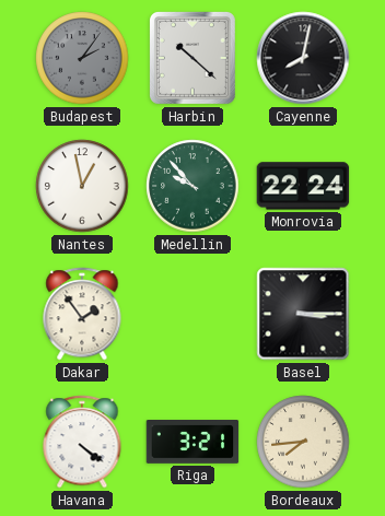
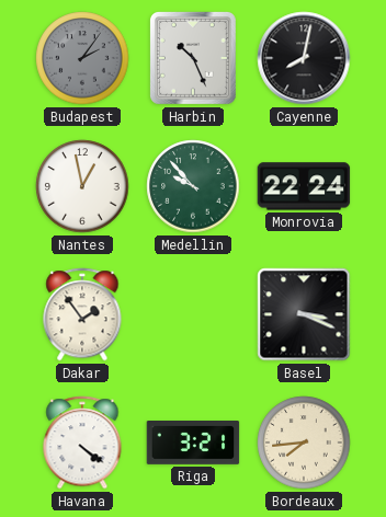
Harbin: 10:22 -> 10:26 (193, 58)
Basel: 3:15 -> 3:19 (304, 314)
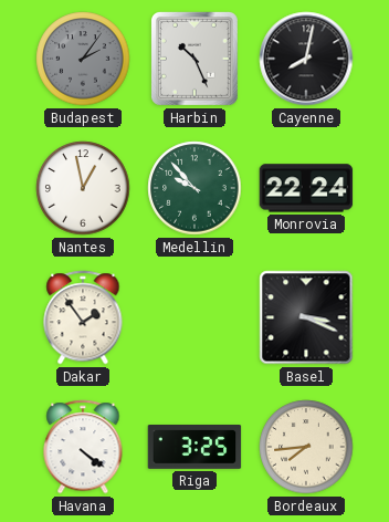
Riga: 3:21 -> 3:25 (195, 448)
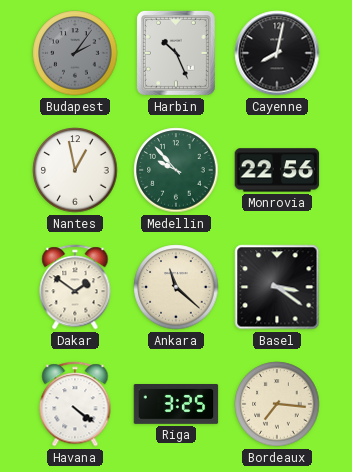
Monrovia: 22:24 -> 22:56 (277, 170)
Dakar: 1:54 -> 1:51 (75, 287)
Ankara: none -> 11:22 (176, 287)
Basel: 3:19 -> 3:21 (277, 287)
Bordeaux: 7:44 -> 7:16 (277, 404)
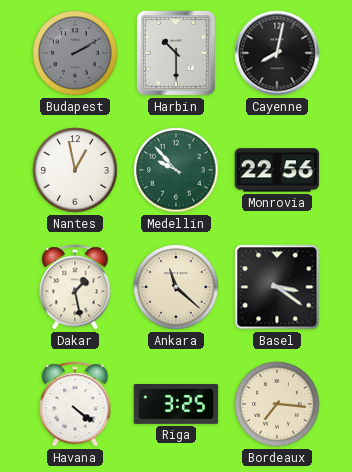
Budapest: 2:06 -> 2:10 (75, 53)
Harbin: 10:26 -> 10:30 (176, 53)
Dakar: 1:51 -> 1:28 (75, 287)
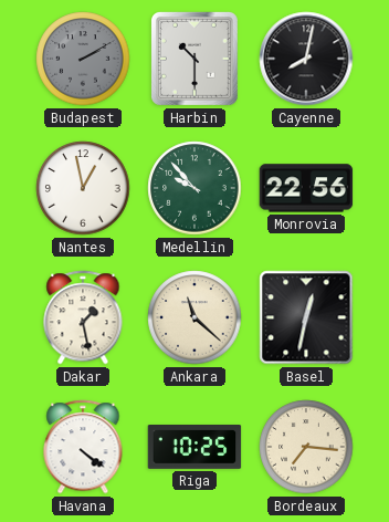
Basel: 3:21 -> 12:32 (306, 317)
Riga: 3:25 -> 10:25 (195, 448)
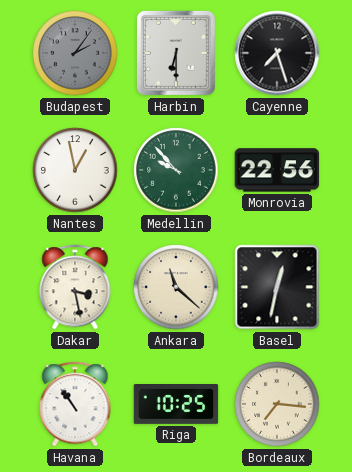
Budapest: 2:10 -> 2:06 (75, 53)
Harbin: 10:30 -> 6:30 (176, 53)
Cayenne: 8:02 -> 7:27 (277, 53)
Dakar: 1:28 -> 3:28 (75, 287)
Havana: 4:21 -> 10:54 (75, 404)
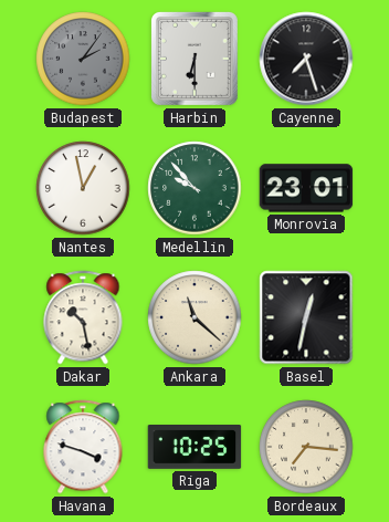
Monrovia: 22:56 -> 23:01 (306, 188)
Dakar: 3:28 -> 10:28 (83, 317)
Havana: 10:54 -> 3:48 (83, 447)
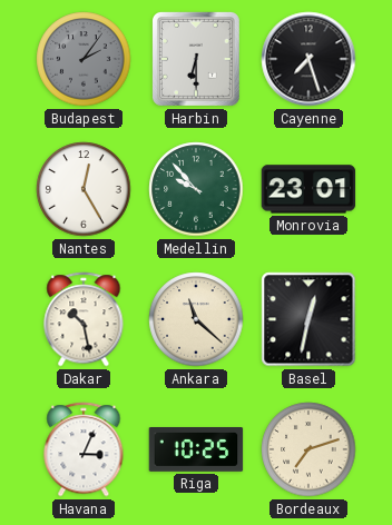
Nantes: 12:58 -> 12:25 (84, 189)
Havana: 3:48 -> 3:04 (84, 449)
Bordeaux: 7:16 -> 7:12 (308, 449)
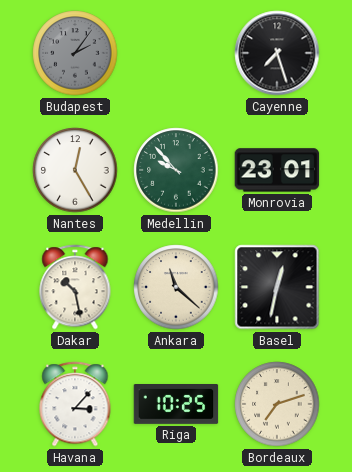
Harbin: 6:30 -> none (196, 59)
Havana: 3:04 -> 3:07 (75, 404)
